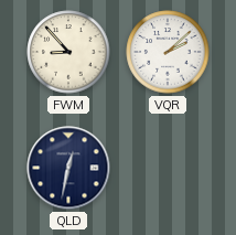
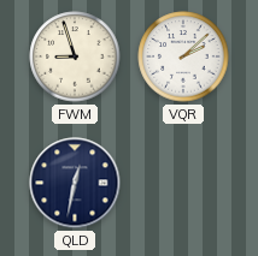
FWM: 8:53 -> 8:57 (75, 56)
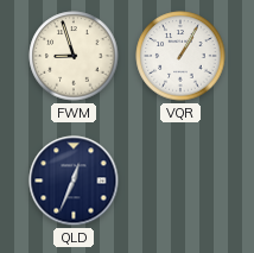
VQR: 2:08 -> 1:05 (180, 56)
QLD: 12:32 -> 12:34 (74, 181)
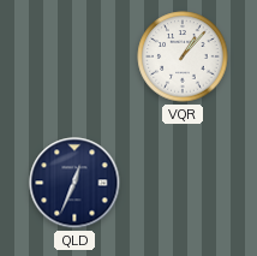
FWM: 8:57 -> none (74, 56)
VQR: 1:05 -> 1:07 (183, 56)
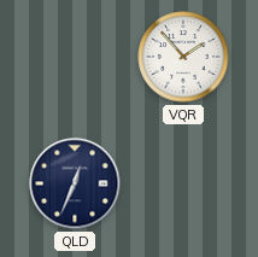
VQR: 1:07 -> 1:53 (183, 57)
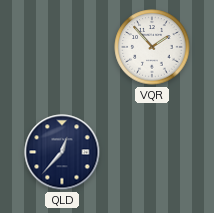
QLD: 12:34 -> 12:37 (62, 152)
